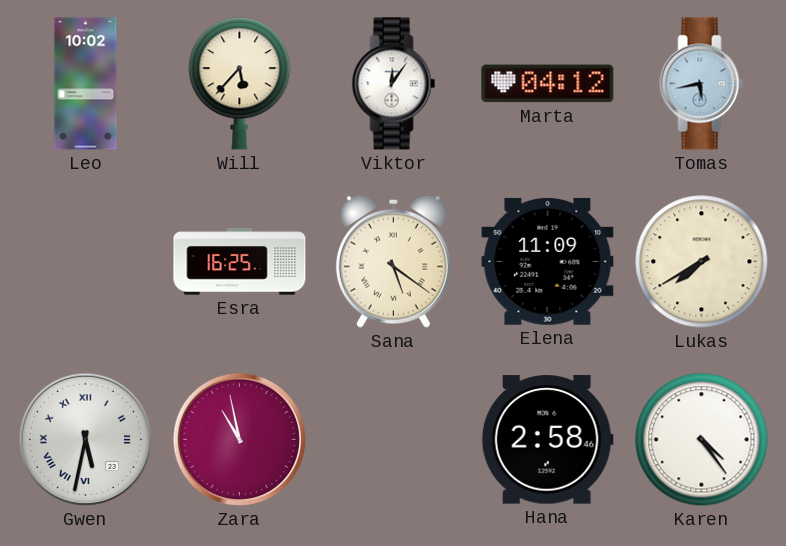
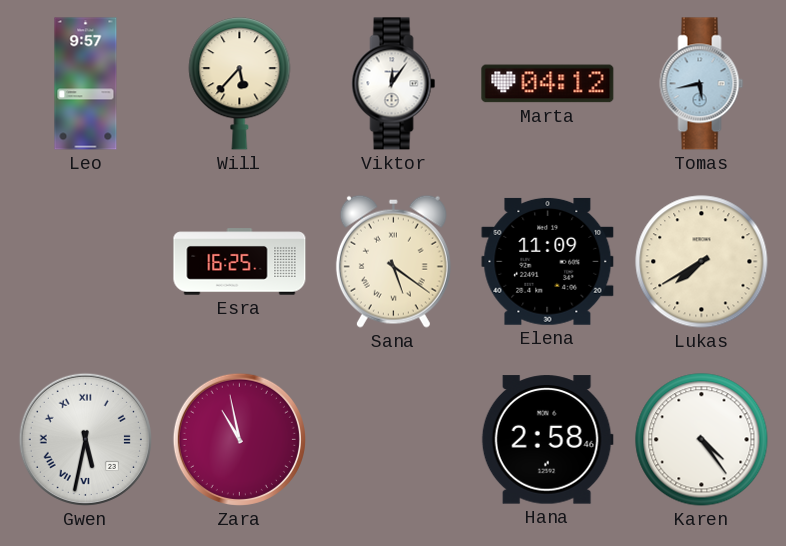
Leo: 10:02 -> 9:57 (86, 84)
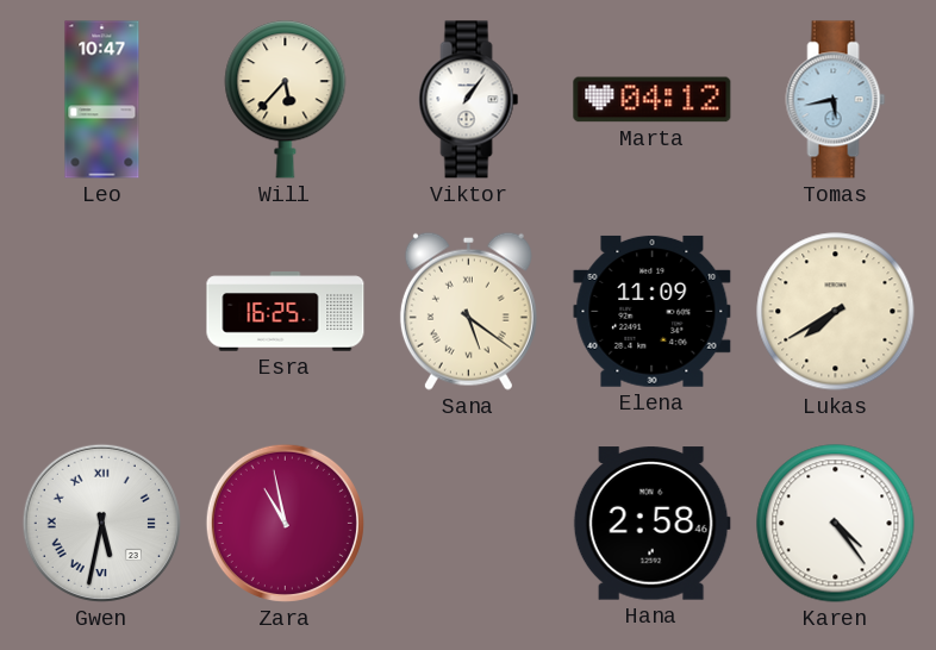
Leo: 9:57 -> 10:47 (102, 100)
Viktor: 12:06 -> 1:06 (469, 100)
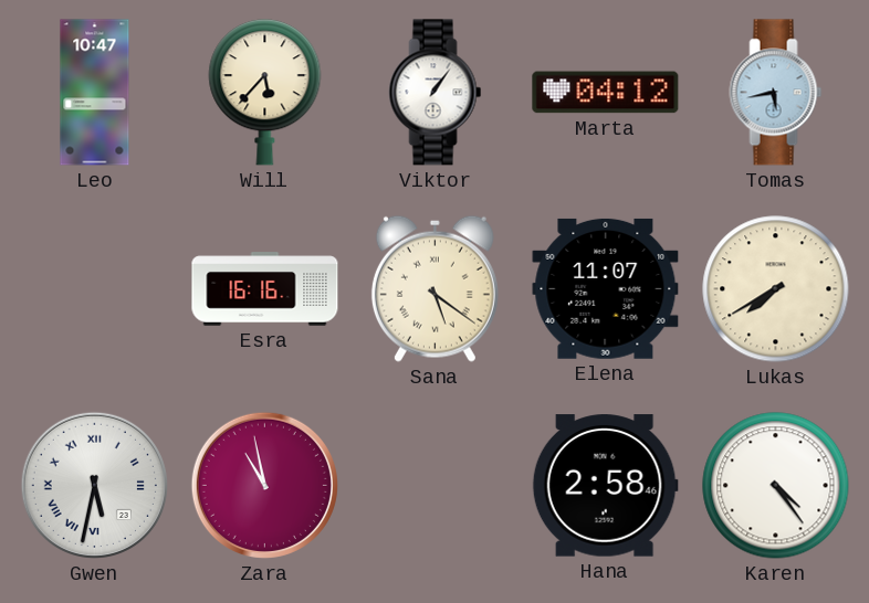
Esra: 16:25 -> 16:16 (265, 289)
Elena: 11:09 -> 11:07 (606, 288)
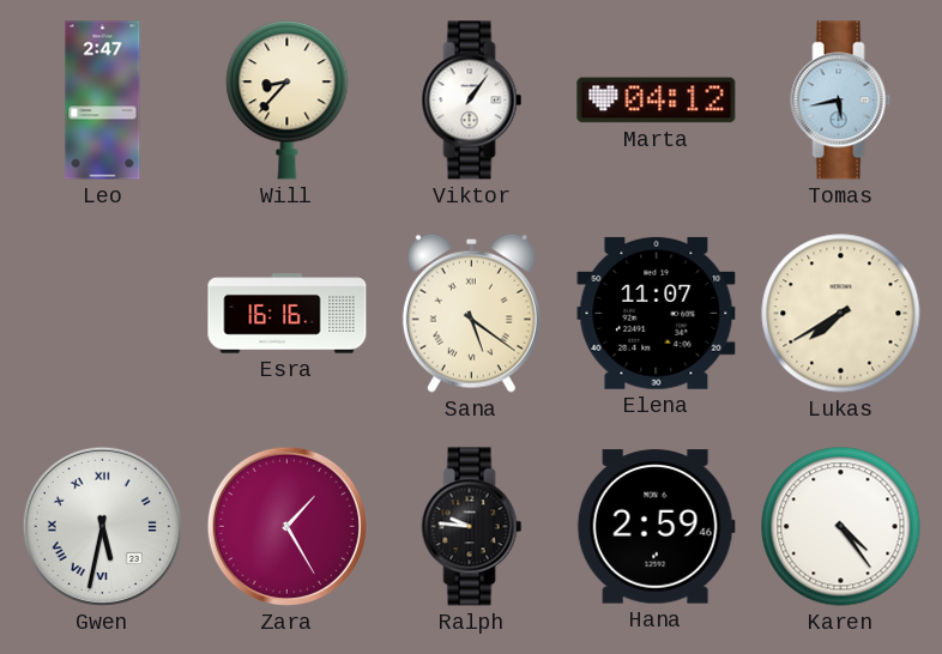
Leo: 10:47 -> 2:47 (103, 101)
Will: 5:37 -> 8:37 (288, 101)
Zara: 10:58 -> 1:25 (286, 526)
Ralph: none -> 9:46 (472, 527)
Hana: 2:58 -> 2:59 (656, 527)
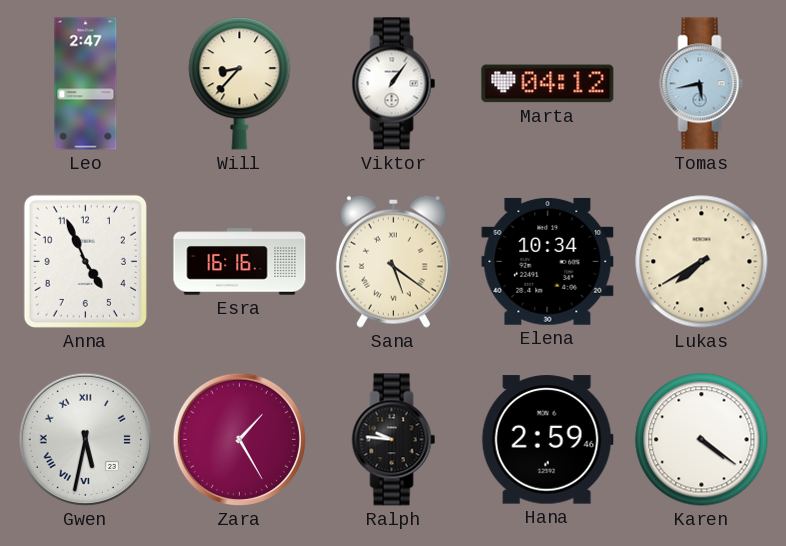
Anna: none -> 4:56 (85, 261)
Elena: 11:07 -> 10:34 (548, 261)
Karen: 4:24 -> 4:21 (702, 440)
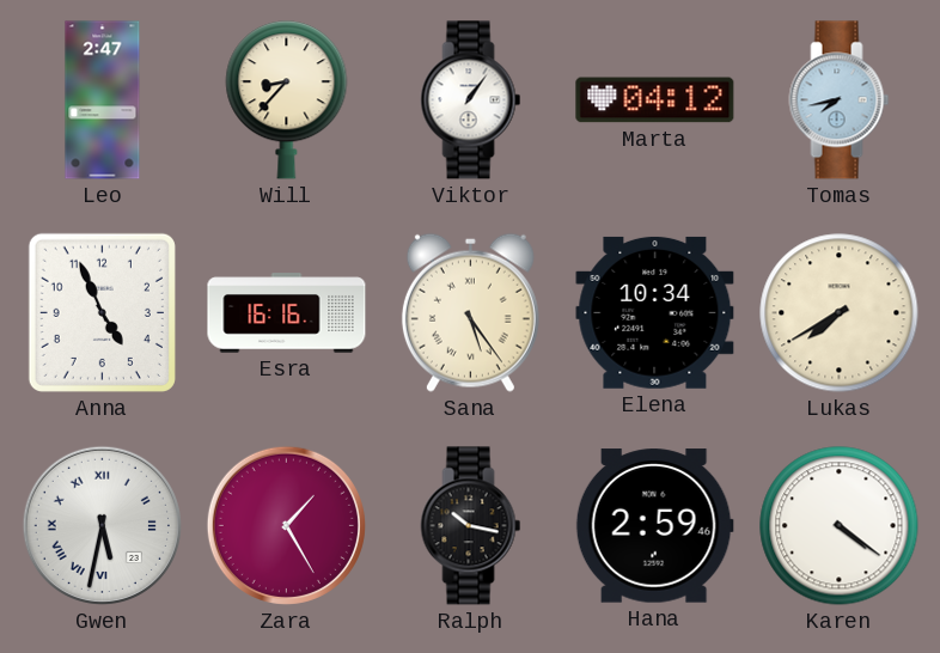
Tomas: 5:43 -> 7:43 (840, 100)
Sana: 5:21 -> 5:24 (470, 312)
Ralph: 9:46 -> 10:17 (471, 526)
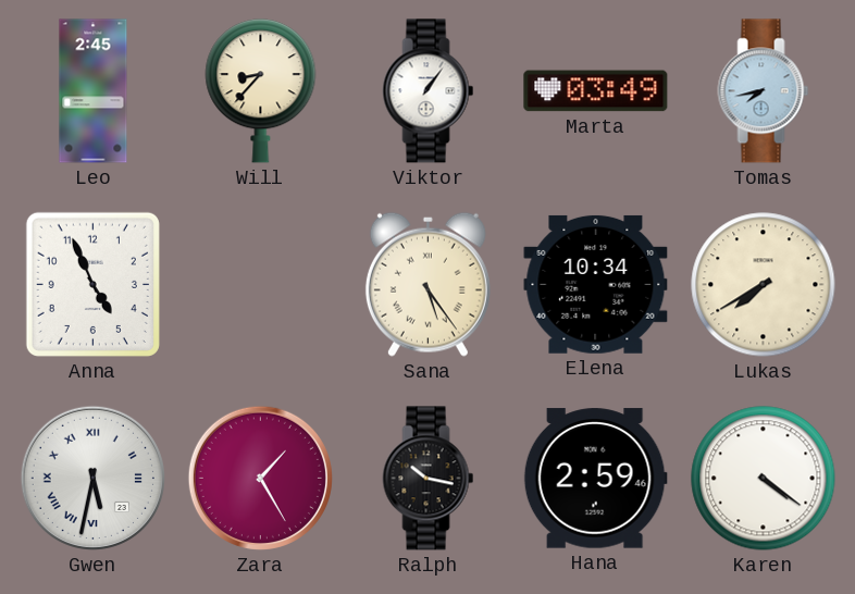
Leo: 2:47 -> 2:45 (94, 91)
Marta: 04:12 -> 03:49 (596, 91)
Esra: 16:16 -> none (287, 313)
